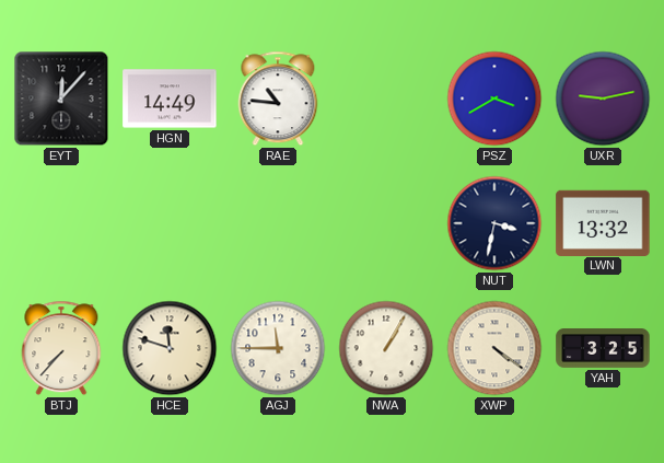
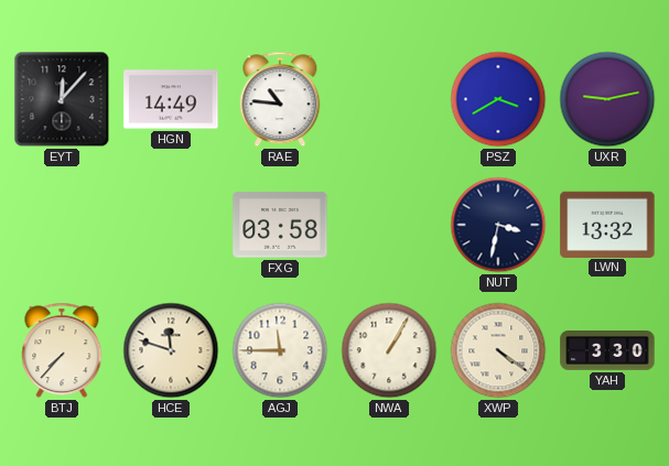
FXG: none -> 03:58 (280, 225)
YAH: 3:25 -> 3:30 (607, 351)
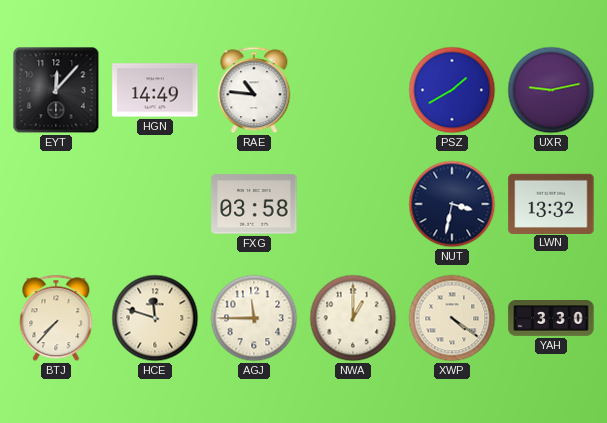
PSZ: 3:40 -> 1:40 (452, 90)
NWA: 1:05 -> 1:00 (353, 318)
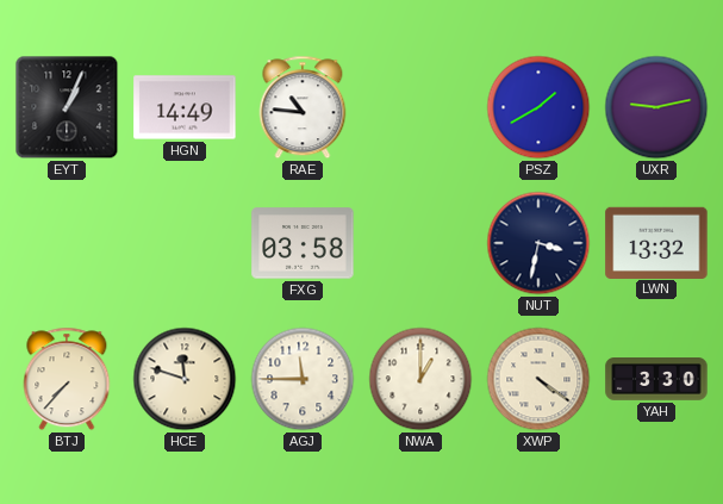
EYT: 12:07 -> 1:04 (67, 107)
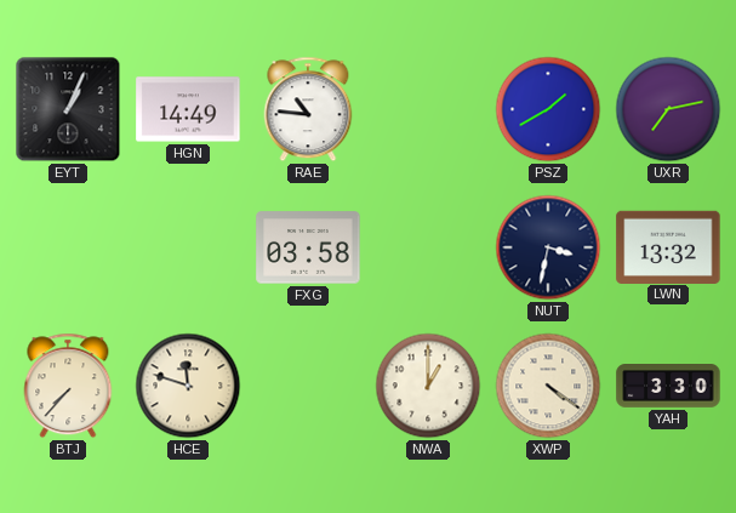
UXR: 9:13 -> 7:13 (668, 109)
AGJ: 11:45 -> none (303, 379)
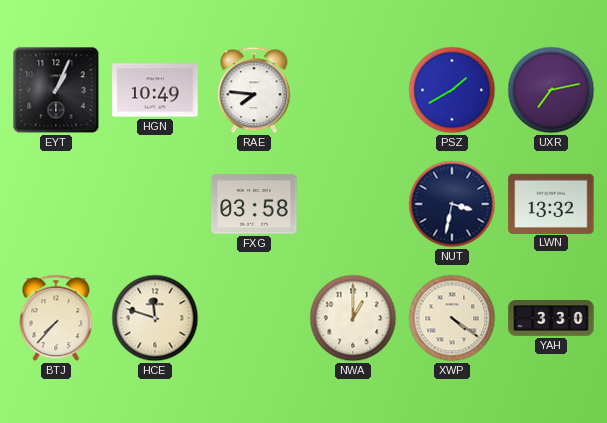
HGN: 14:49 -> 10:49 (155, 90)
RAE: 10:46 -> 7:46 (254, 90)
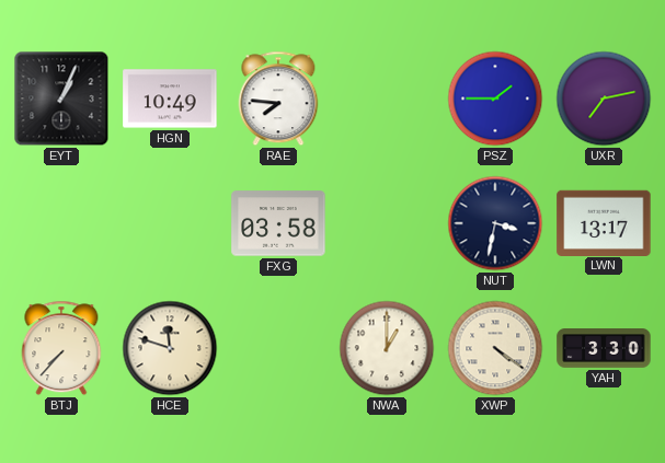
PSZ: 1:40 -> 1:45 (495, 99)
LWN: 13:32 -> 13:17 (604, 222)
